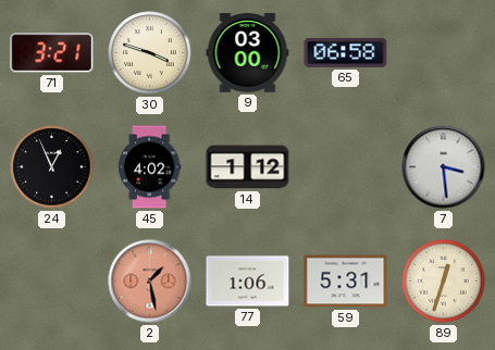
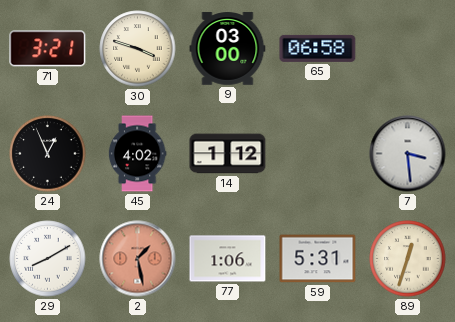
29: none -> 8:10 (48, 259)
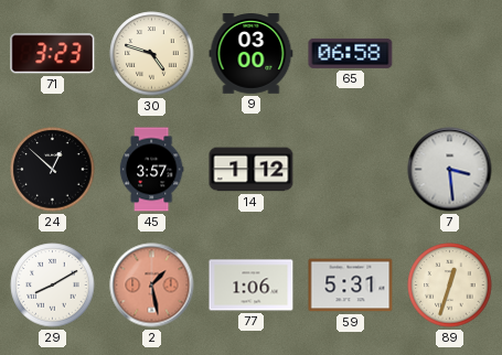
71: 3:21 -> 3:23 (53, 54)
30: 3:48 -> 4:48 (152, 54)
24: 12:56 -> 12:52 (53, 170)
45: 4:02 -> 3:57 (151, 170)
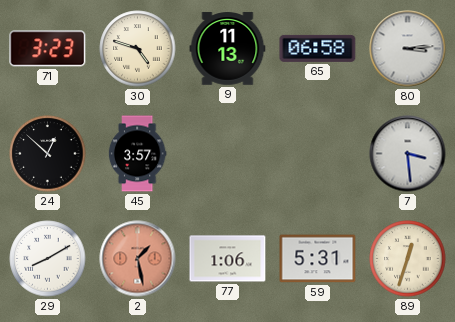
9: 03:00 -> 11:13 (228, 49)
80: none -> 3:14 (408, 49)
14: 1:12 -> none (252, 170)
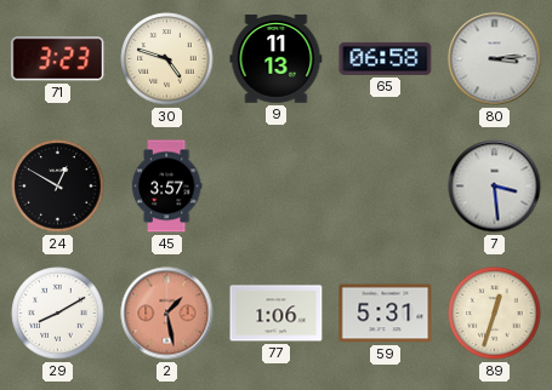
24: 12:52 -> 12:50 (58, 187)
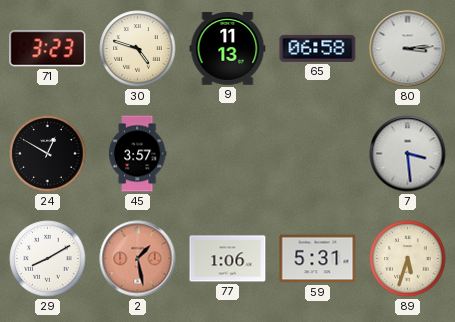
89: 12:33 -> 5:33 (408, 259)
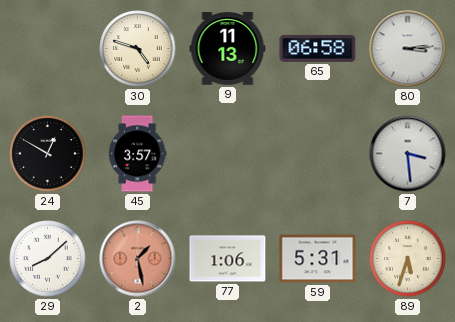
71: 3:23 -> none (48, 49)
29: 8:10 -> 8:08 (48, 259)
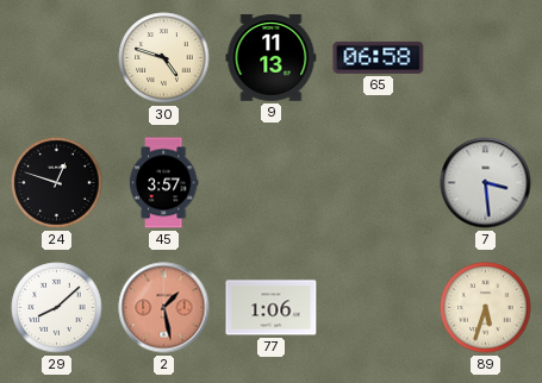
80: 3:14 -> none (408, 49)
24: 12:50 -> 12:48 (57, 183)
59: 5:31 -> none (318, 259)
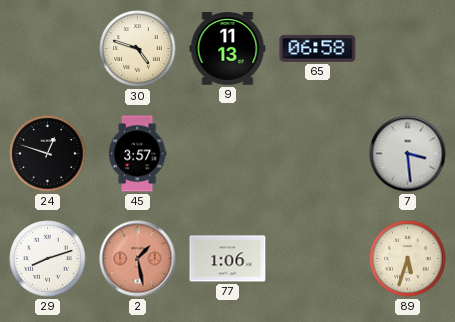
29: 8:08 -> 8:12 (48, 259)
